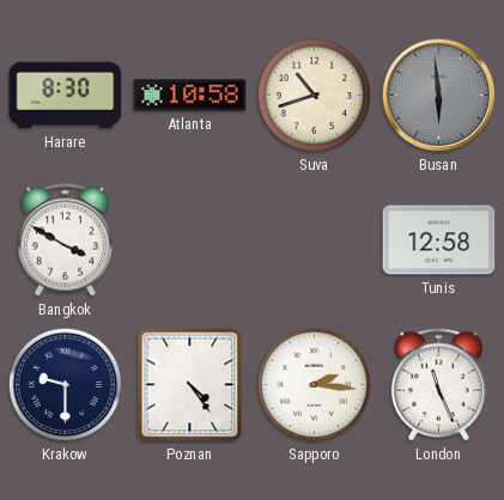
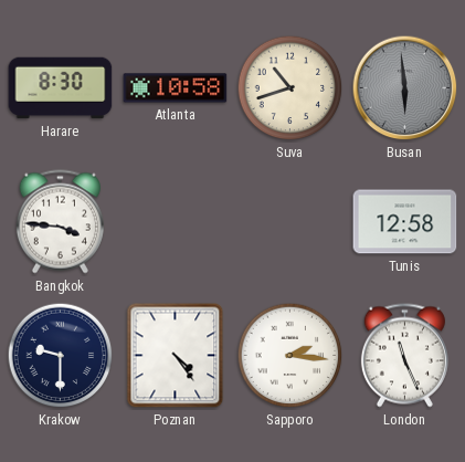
Bangkok: 3:50 -> 3:46 (60, 222)
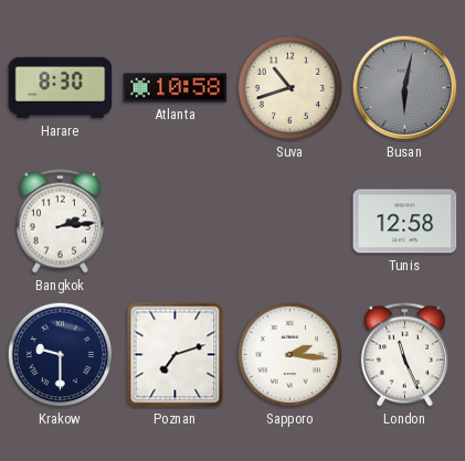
Busan: 5:59 -> 6:02 (405, 88)
Bangkok: 3:46 -> 2:14 (60, 222)
Poznan: 4:24 -> 7:12 (176, 355)
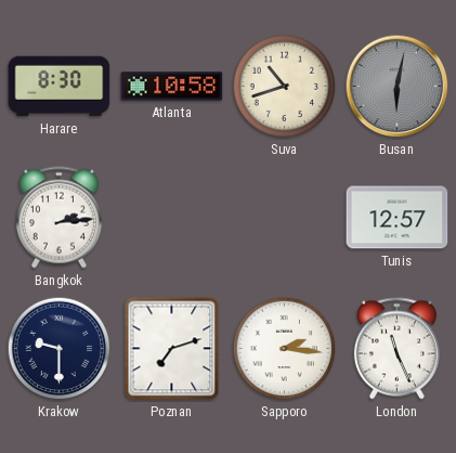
Tunis: 12:58 -> 12:57 (398, 218)
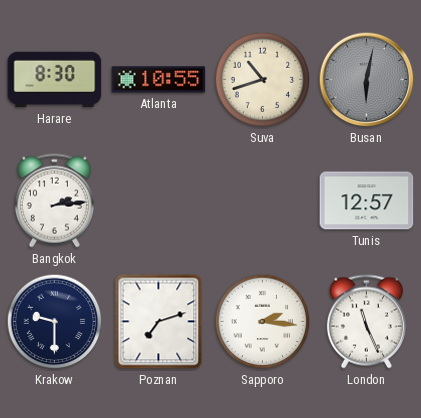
Atlanta: 10:58 -> 10:55 (159, 80)
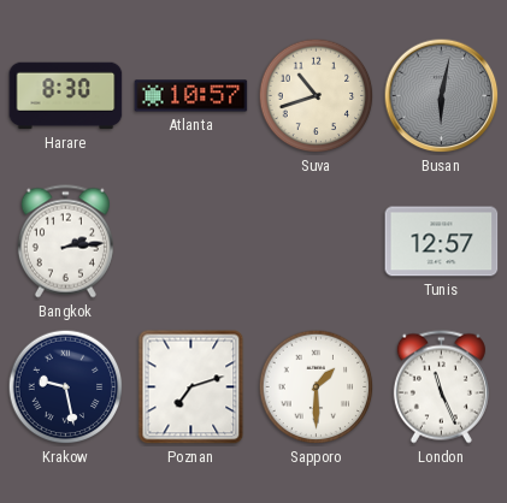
Atlanta: 10:55 -> 10:57 (191, 96)
Krakow: 9:30 -> 9:28 (66, 387)
Sapporo: 2:16 -> 1:30 (317, 387)
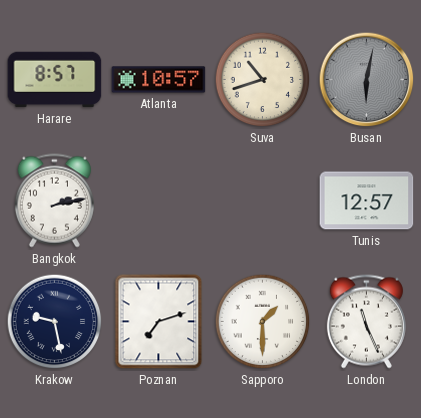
Harare: 8:30 -> 8:57 (55, 80)
Bangkok: 2:14 -> 2:13 (54, 201)
